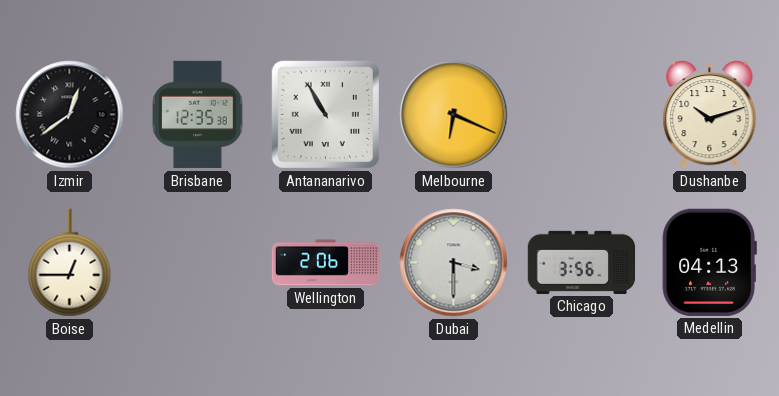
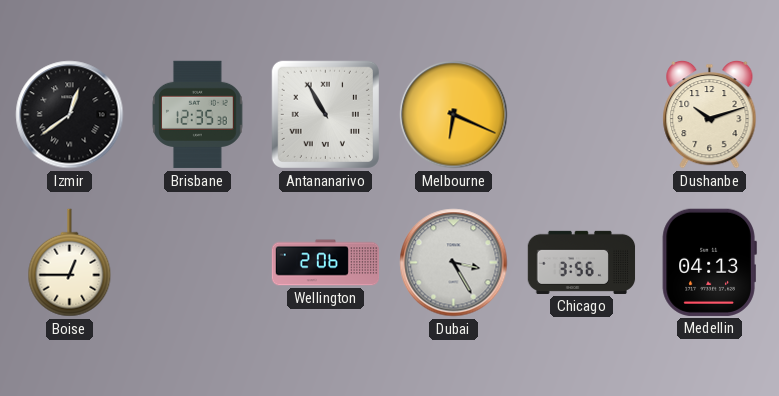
Dubai: 3:30 -> 3:25 (454, 263)
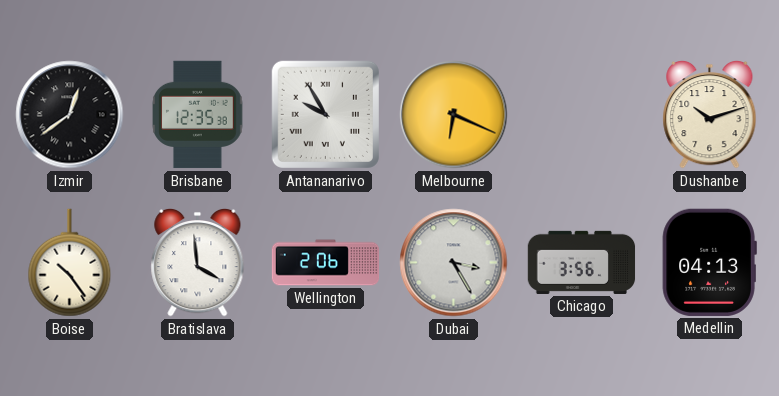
Antananarivo: 10:55 -> 9:55 (325, 114)
Boise: 12:45 -> 10:24 (70, 263)
Bratislava: none -> 3:59 (198, 262)
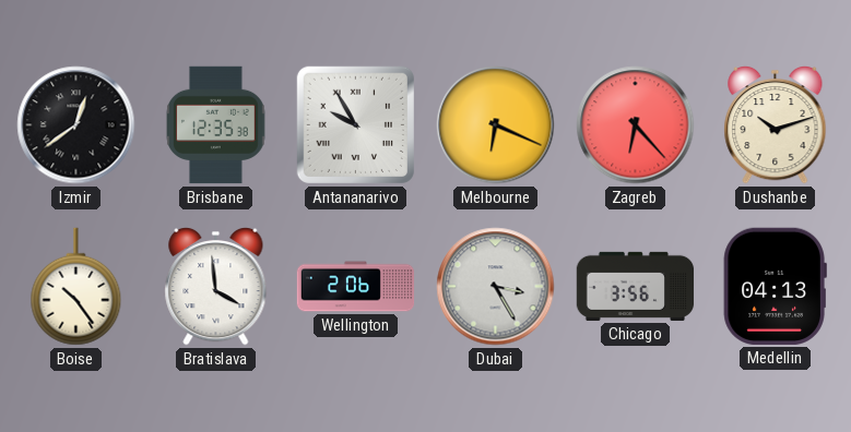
Zagreb: none -> 6:23 (636, 125)
